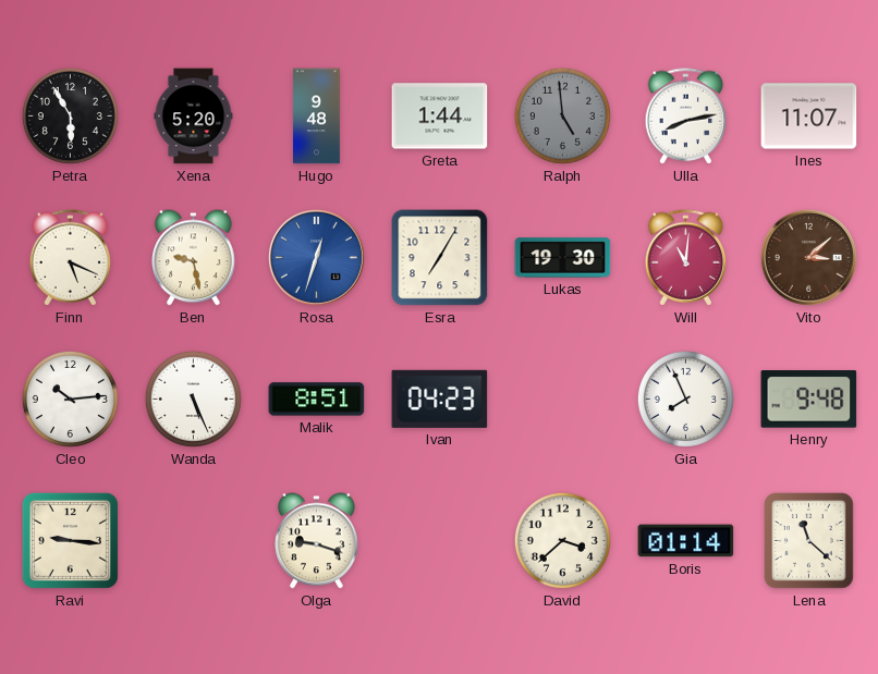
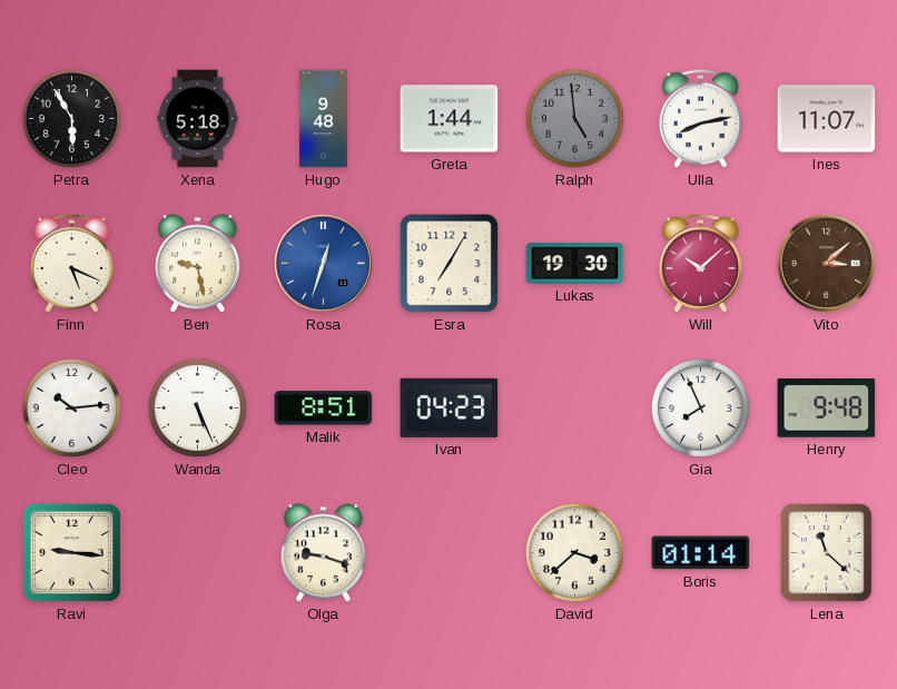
Xena: 5:20 -> 5:18 (198, 119)
Will: 11:01 -> 10:08 (701, 264)
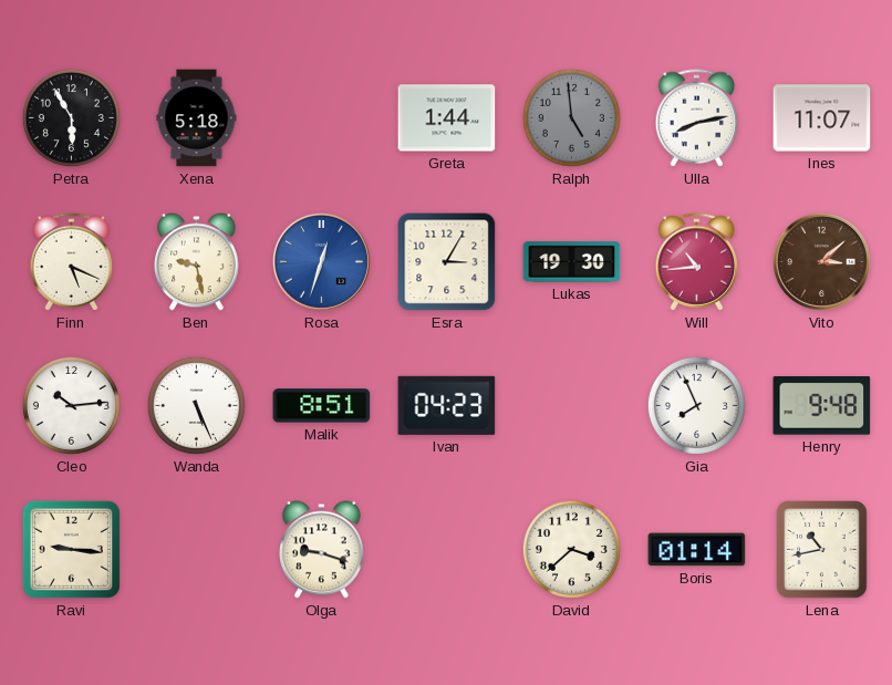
Hugo: 9:48 -> none (323, 119)
Esra: 7:05 -> 3:05 (447, 262)
Will: 10:08 -> 10:44 (697, 262)
Lena: 11:22 -> 10:43 (822, 550)
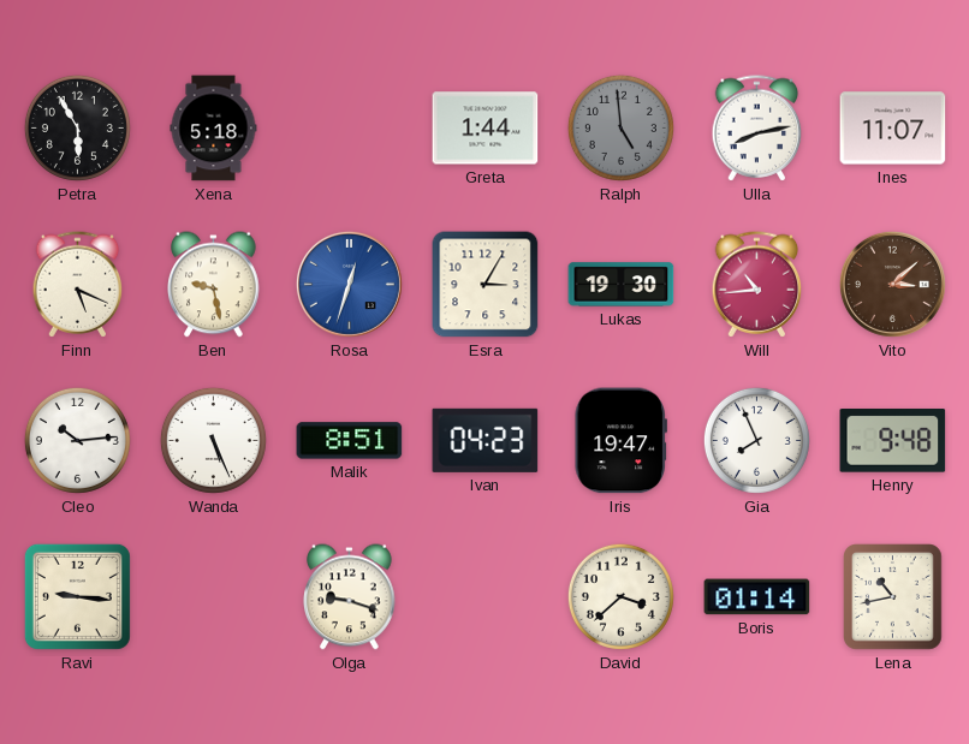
Iris: none -> 19:47 (620, 441)
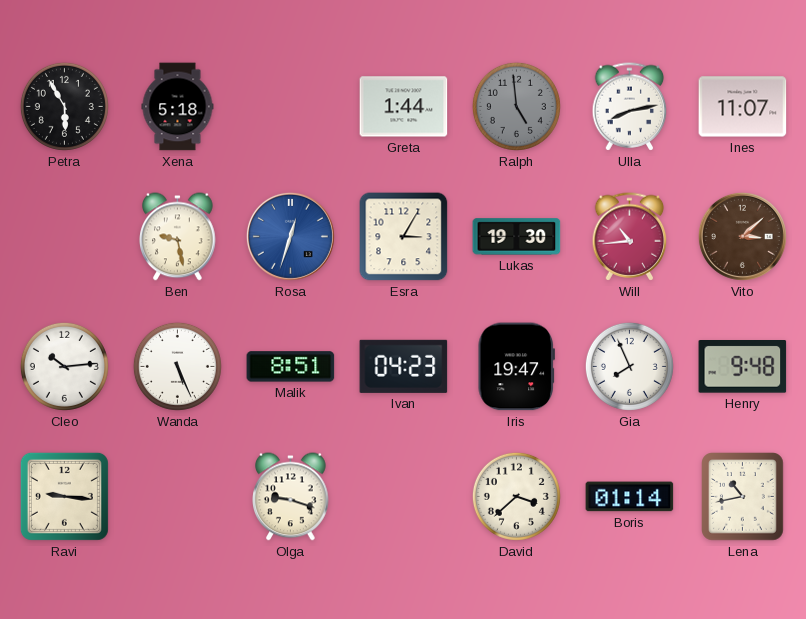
Finn: 5:19 -> none (78, 285)
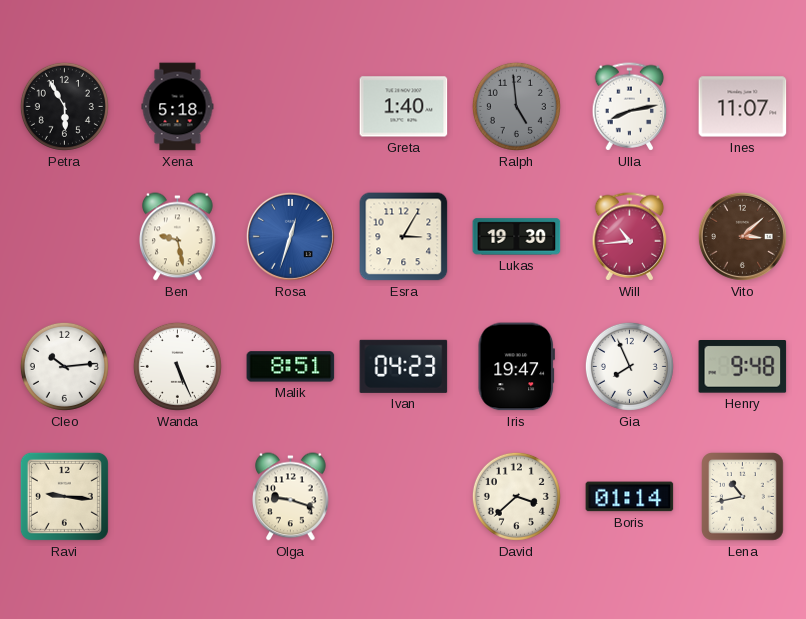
Greta: 1:44 -> 1:40 (404, 107)
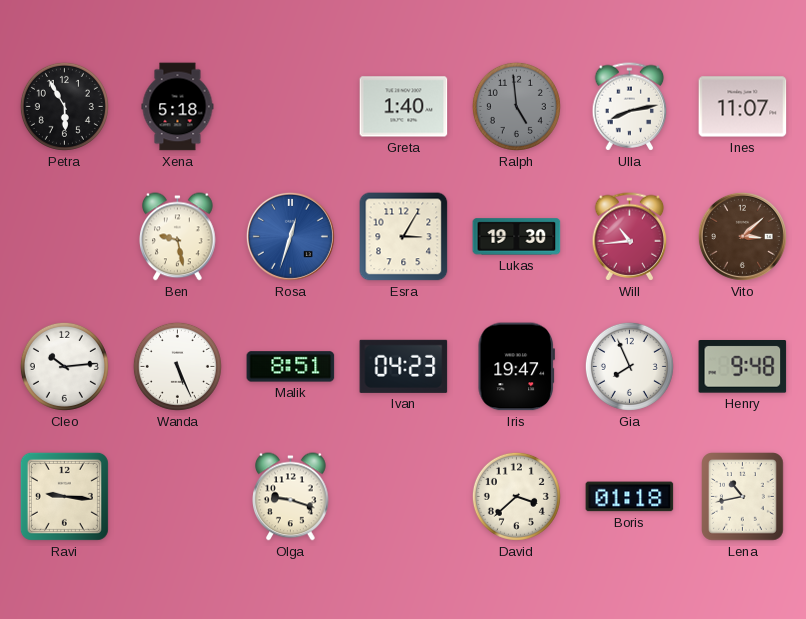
Boris: 01:14 -> 01:18 (630, 497)
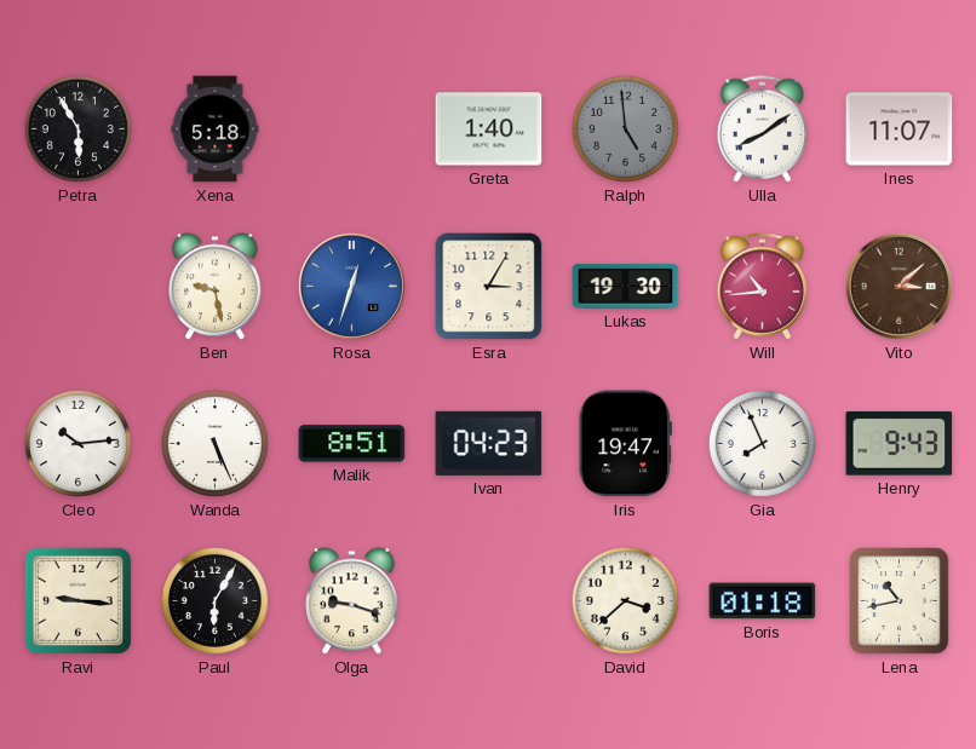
Ulla: 8:13 -> 8:09 (763, 129)
Henry: 9:48 -> 9:43 (900, 444)
Paul: none -> 6:05 (214, 600)
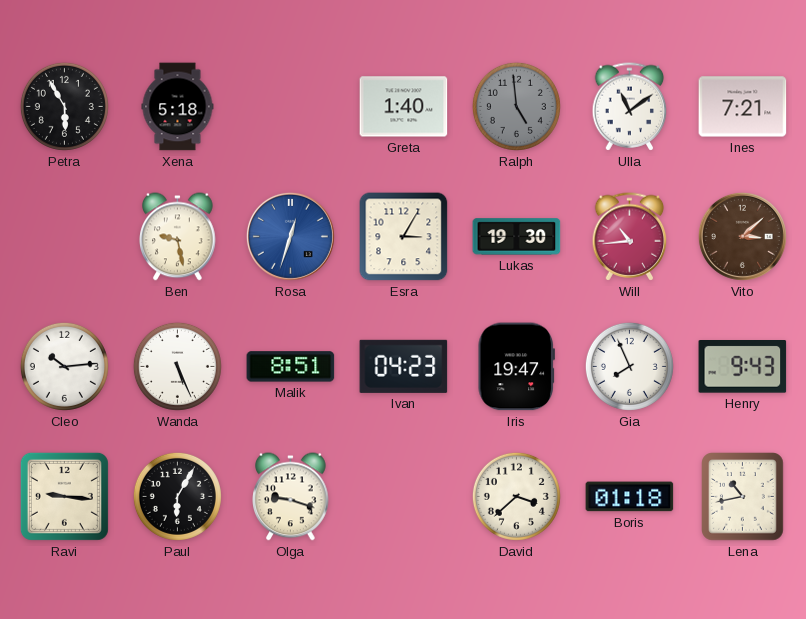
Ulla: 8:09 -> 11:09 (630, 107)
Ines: 11:07 -> 7:21 (743, 107)
